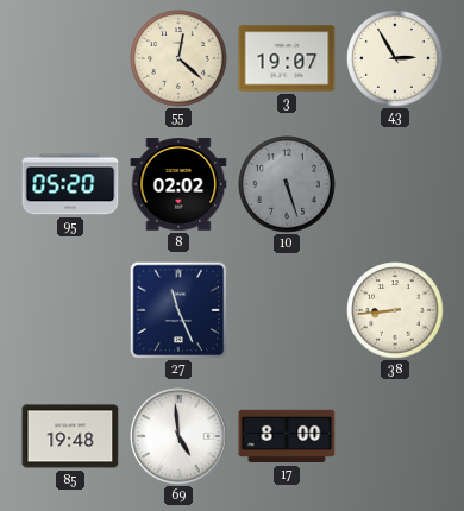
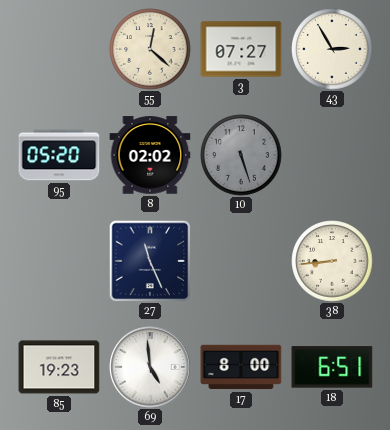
3: 19:07 -> 07:27 (241, 49)
85: 19:48 -> 19:23 (59, 367)
18: none -> 6:51 (332, 367)
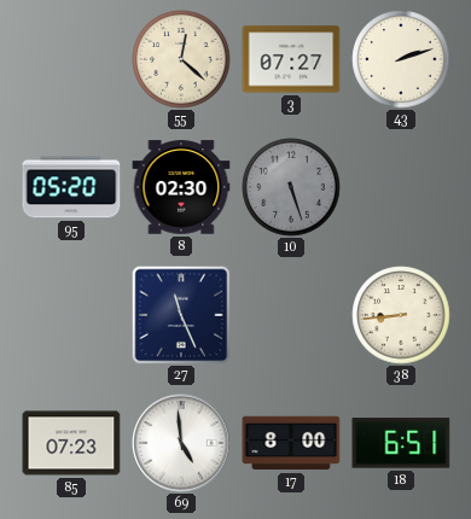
43: 2:55 -> 2:12 (401, 59)
8: 02:02 -> 02:30 (181, 187)
85: 19:23 -> 07:23 (71, 443)
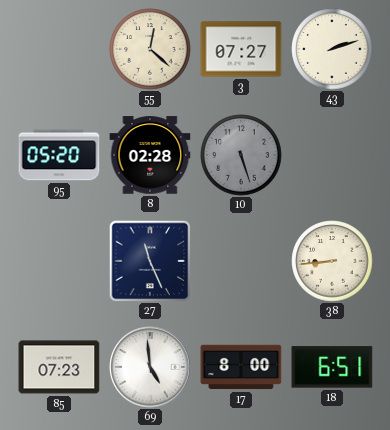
8: 02:30 -> 02:28 (150, 155)
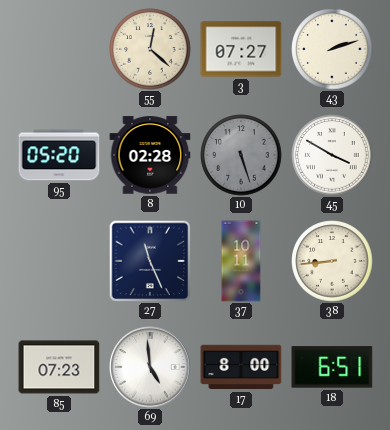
45: none -> 3:50 (332, 155)
37: none -> 10:11 (241, 261)
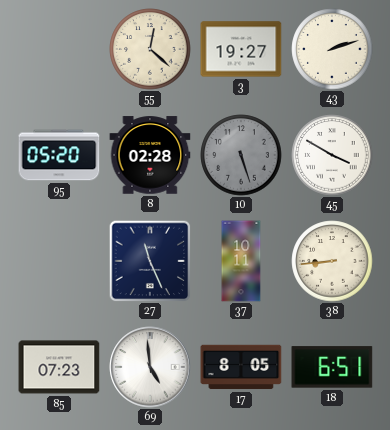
3: 07:27 -> 19:27 (241, 49)
17: 8:00 -> 8:05 (241, 367)
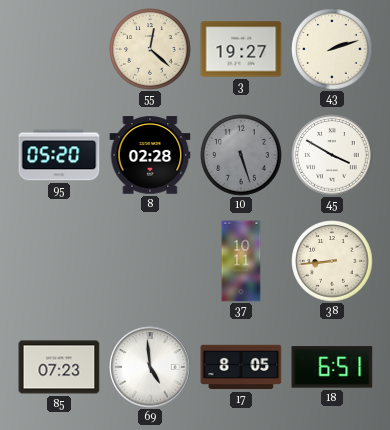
27: 11:26 -> none (150, 261)
